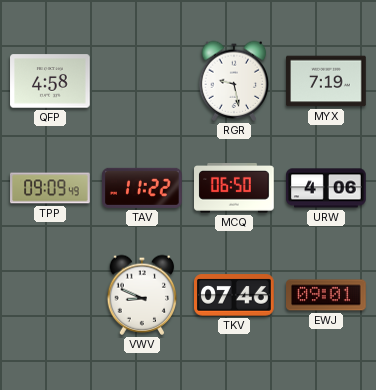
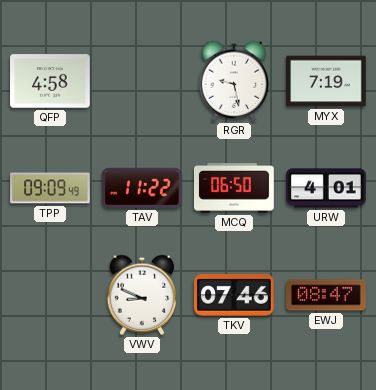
URW: 4:06 -> 4:01 (326, 188)
EWJ: 09:01 -> 08:47 (327, 295)
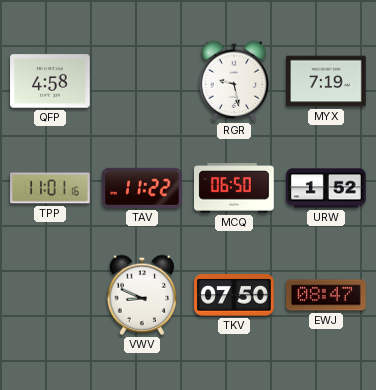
TPP: 09:09 -> 11:01 (50, 188)
URW: 4:01 -> 1:52 (326, 188)
TKV: 07:46 -> 07:50 (234, 295)
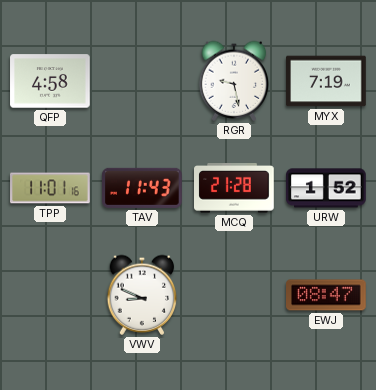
TAV: 11:22 -> 11:43 (143, 188)
MCQ: 06:50 -> 21:28 (234, 189)
TKV: 07:50 -> none (234, 295)
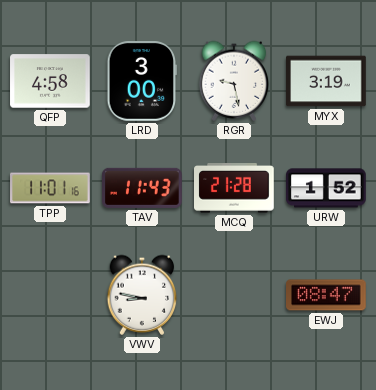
LRD: none -> 3:00 (141, 82)
MYX: 7:19 -> 3:19 (326, 81)
VWV: 8:49 -> 8:47 (142, 295)
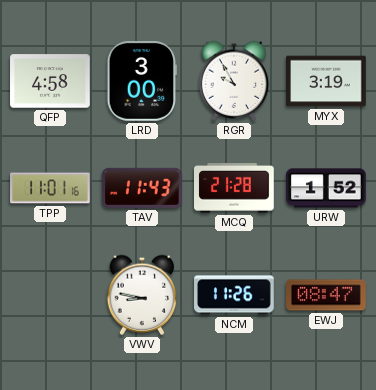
RGR: 9:28 -> 9:55 (234, 81)
NCM: none -> 11:26 (234, 295)
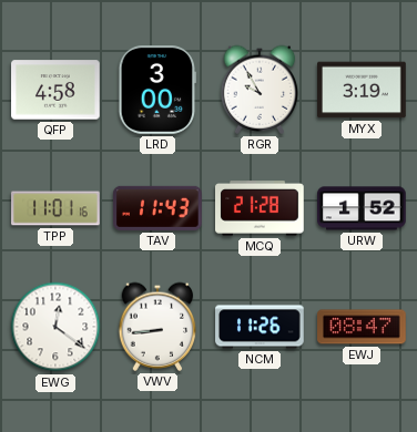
EWG: none -> 12:21 (55, 327)
VWV: 8:47 -> 8:44 (157, 327)
